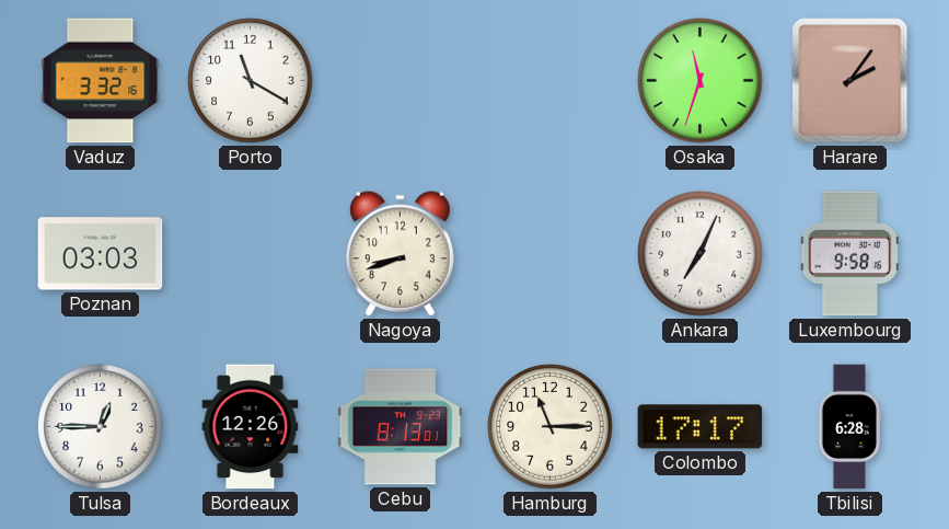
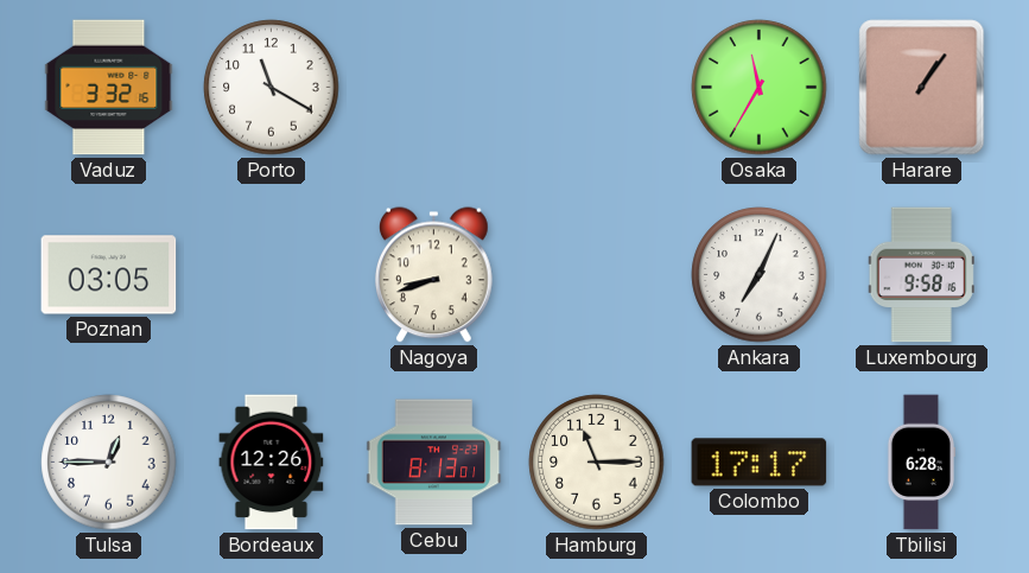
Osaka: 11:33 -> 11:35 (760, 88)
Harare: 2:06 -> 1:06 (922, 88)
Poznan: 03:03 -> 03:05 (109, 275)
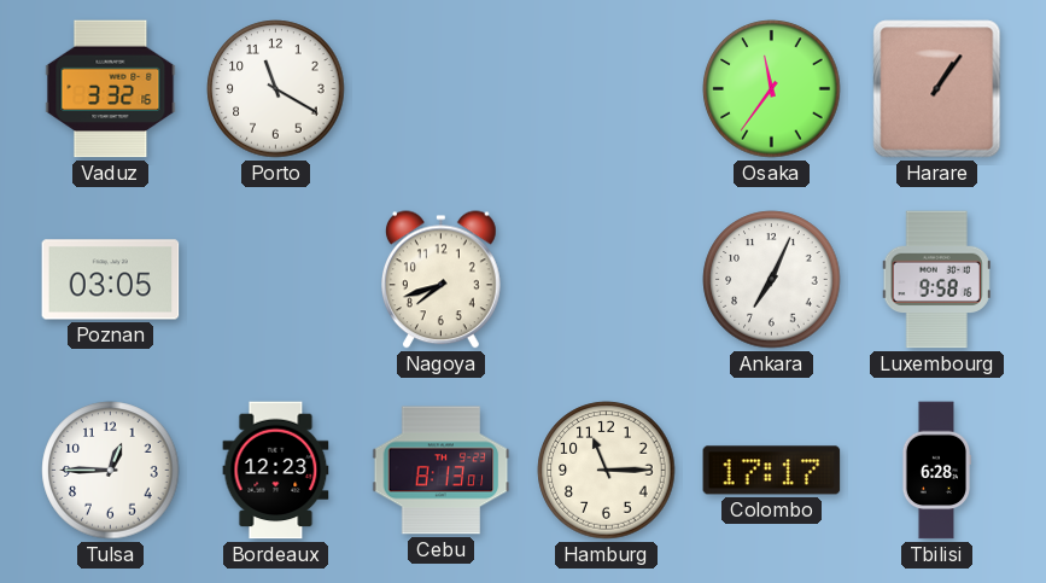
Osaka: 11:35 -> 11:36 (772, 89)
Nagoya: 8:42 -> 7:42 (442, 280)
Bordeaux: 12:26 -> 12:23 (276, 471)
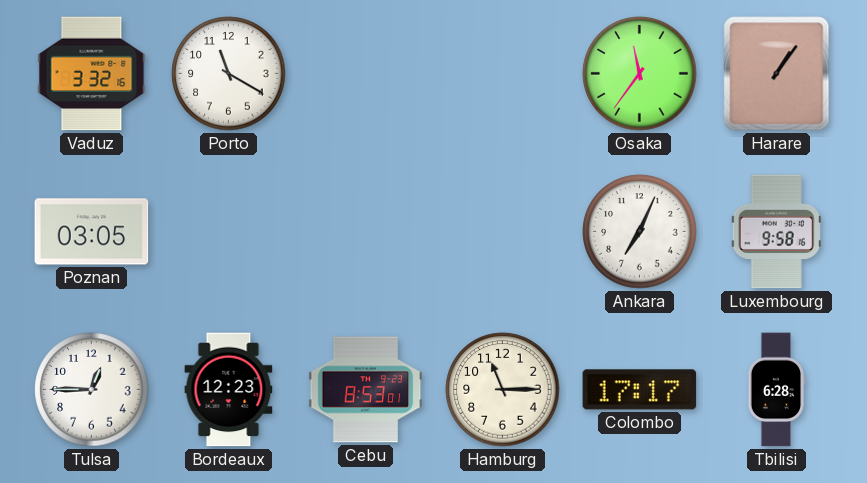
Nagoya: 7:42 -> none (442, 280)
Cebu: 8:13 -> 8:53 (366, 390)
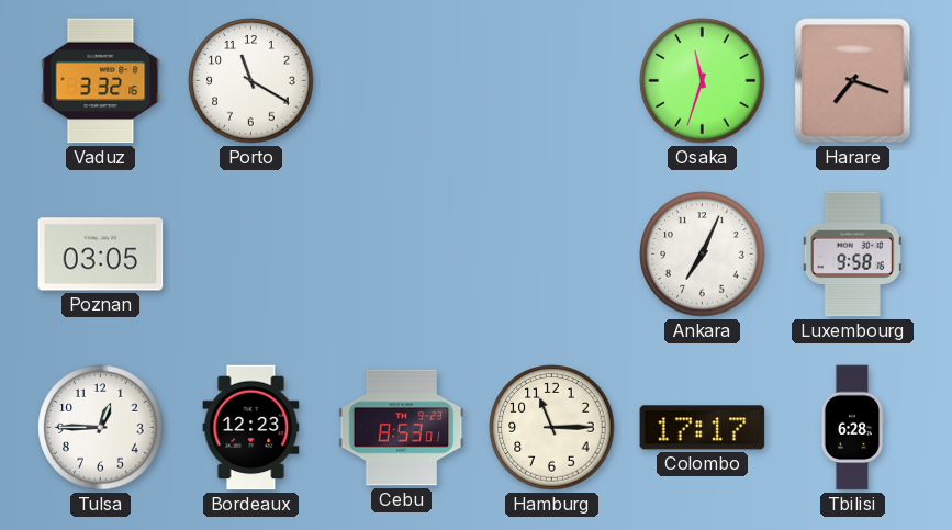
Osaka: 11:36 -> 11:33 (703, 81)
Harare: 1:06 -> 7:18 (853, 81)
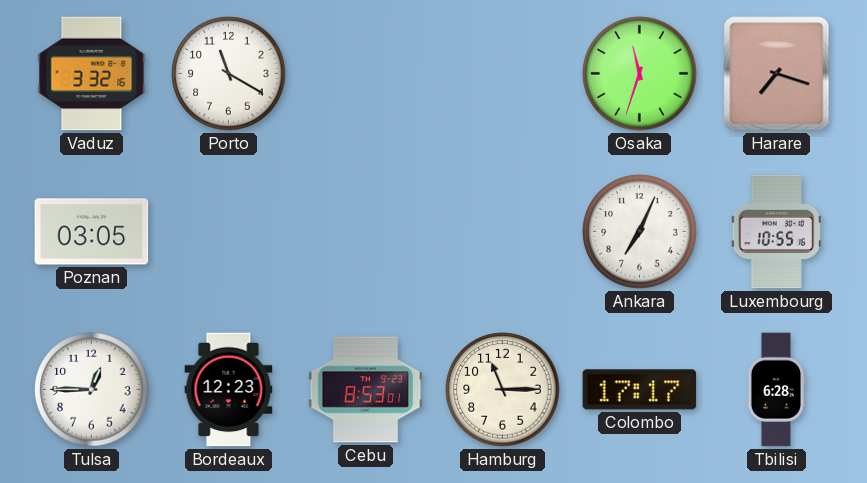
Luxembourg: 9:58 -> 10:55 (776, 232)
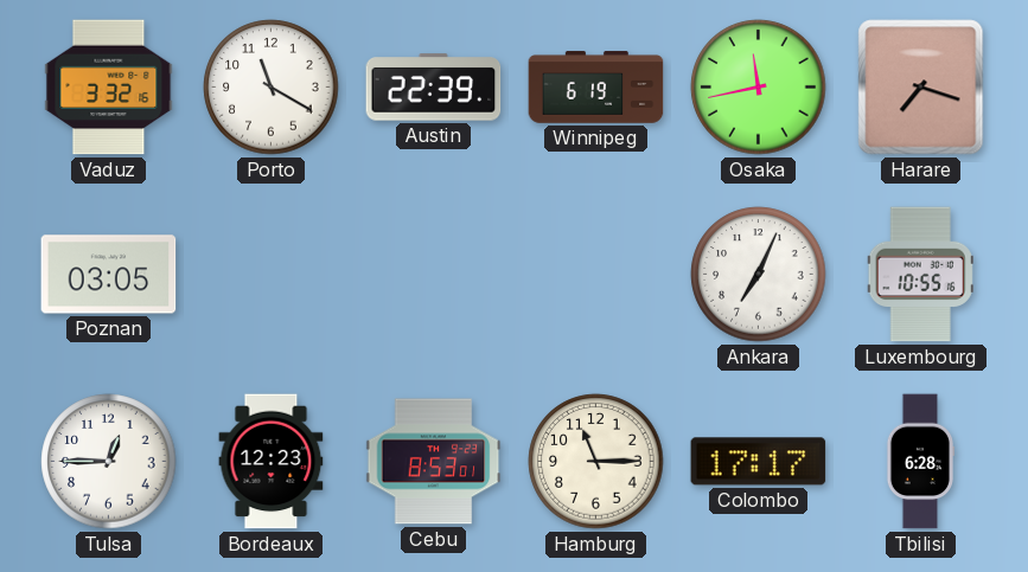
Austin: none -> 22:39 (434, 88)
Winnipeg: none -> 6:19 (596, 88)
Osaka: 11:33 -> 11:43 (759, 88)
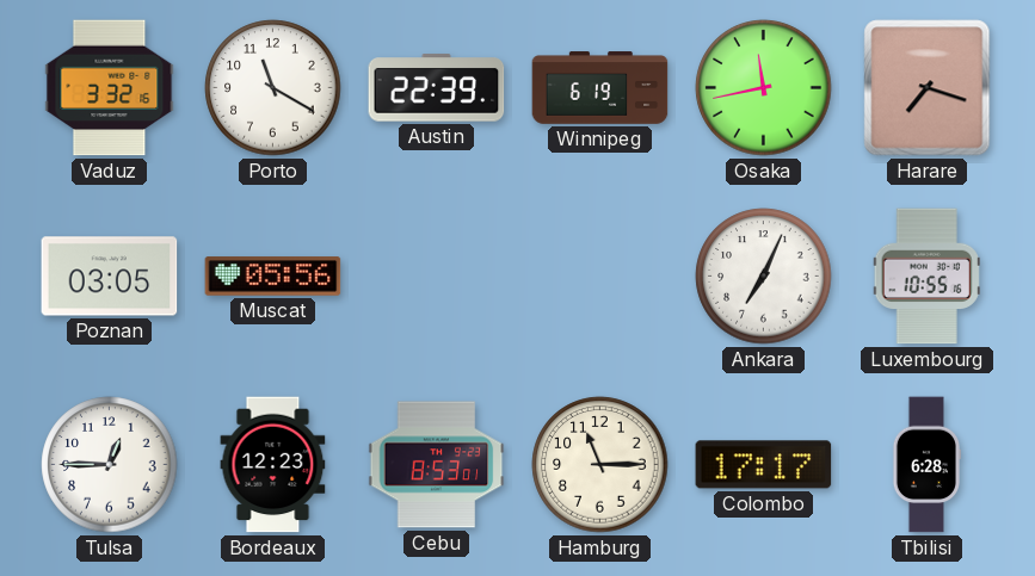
Muscat: none -> 05:56 (273, 277)
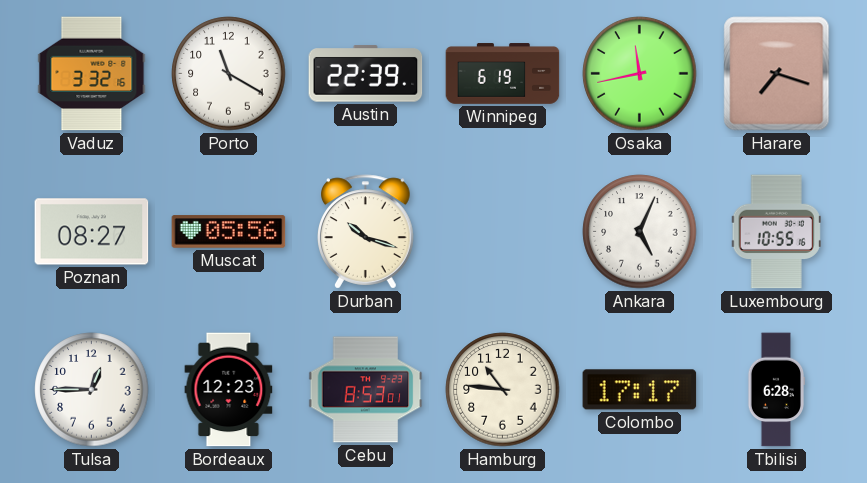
Poznan: 03:05 -> 08:27 (92, 232)
Durban: none -> 10:18 (366, 232)
Ankara: 7:04 -> 5:04 (640, 232)
Hamburg: 11:15 -> 10:46 (503, 390)
